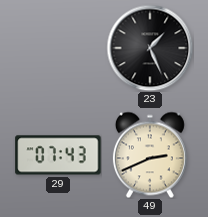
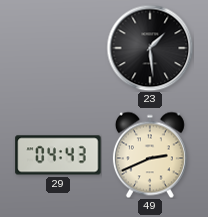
23: 1:26 -> 1:29 (150, 48)
29: 07:43 -> 04:43 (58, 155)
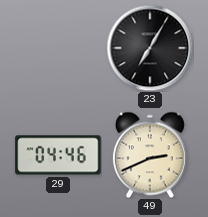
23: 1:29 -> 7:05 (150, 48)
29: 04:43 -> 04:46 (58, 155)
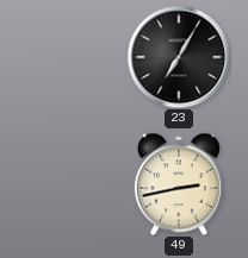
29: 04:46 -> none (58, 155)
49: 2:41 -> 2:43 (179, 184)
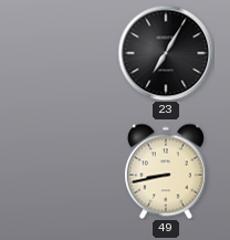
49: 2:43 -> 8:43 (166, 171)
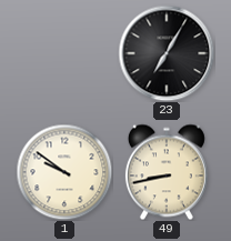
1: none -> 9:51 (64, 172)
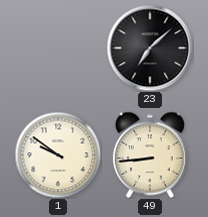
23: 7:05 -> 7:08 (150, 48)
49: 8:43 -> 8:44 (150, 155)
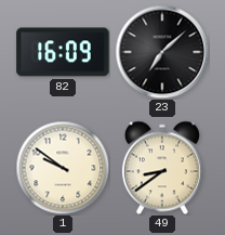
82: none -> 16:09 (63, 52)
49: 8:44 -> 8:39 (162, 168)
